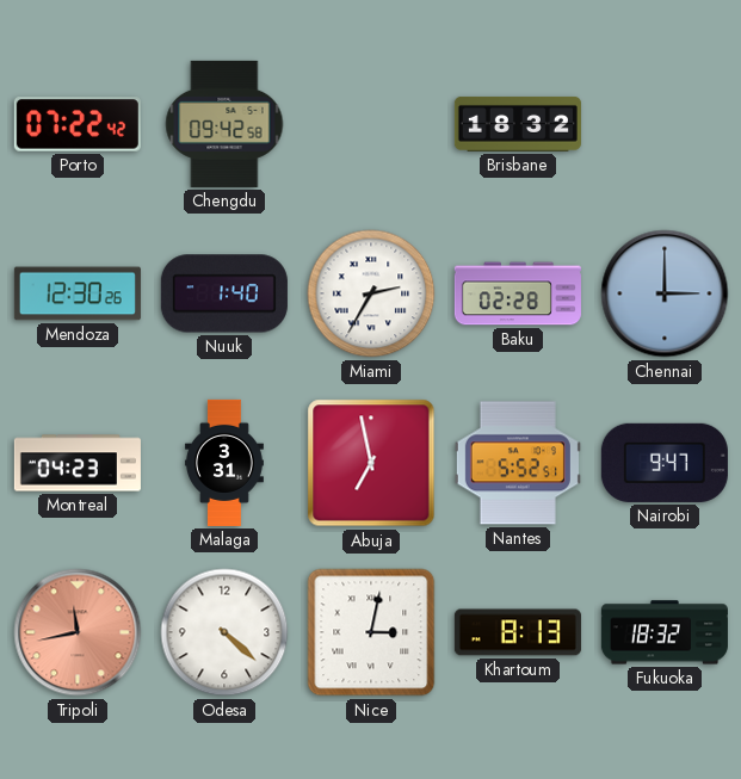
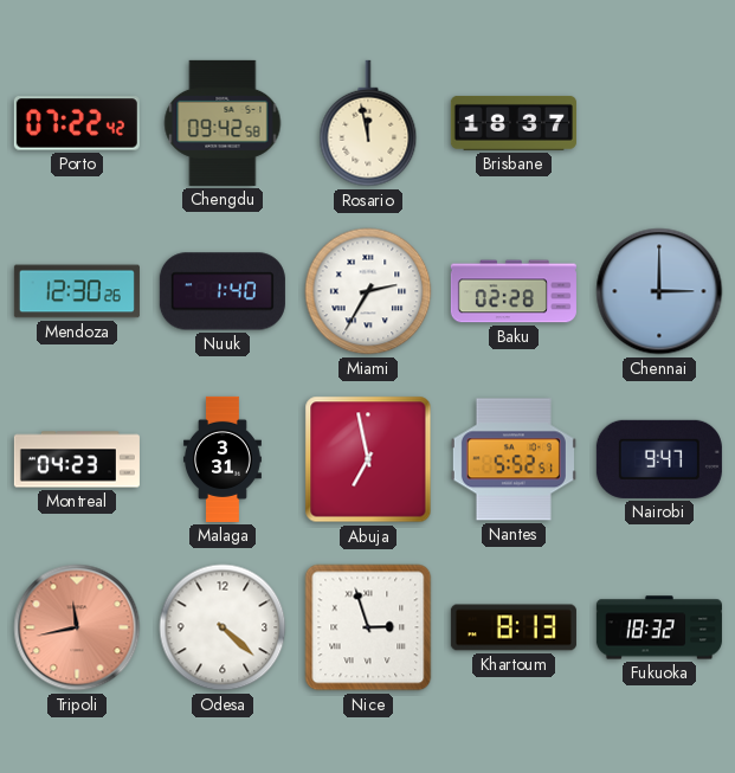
Rosario: none -> 11:58 (368, 123)
Brisbane: 18:32 -> 18:37 (514, 123)
Nice: 3:02 -> 2:57 (368, 627)
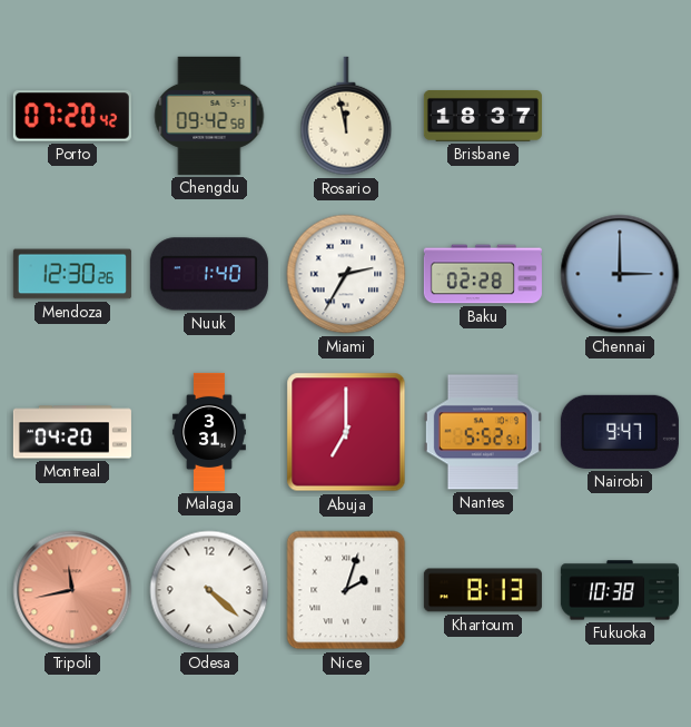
Porto: 07:22 -> 07:20 (72, 116)
Montreal: 04:23 -> 04:20 (72, 432)
Abuja: 6:58 -> 7:00 (346, 432)
Nice: 2:57 -> 2:03 (346, 590)
Fukuoka: 18:32 -> 10:38 (620, 590)
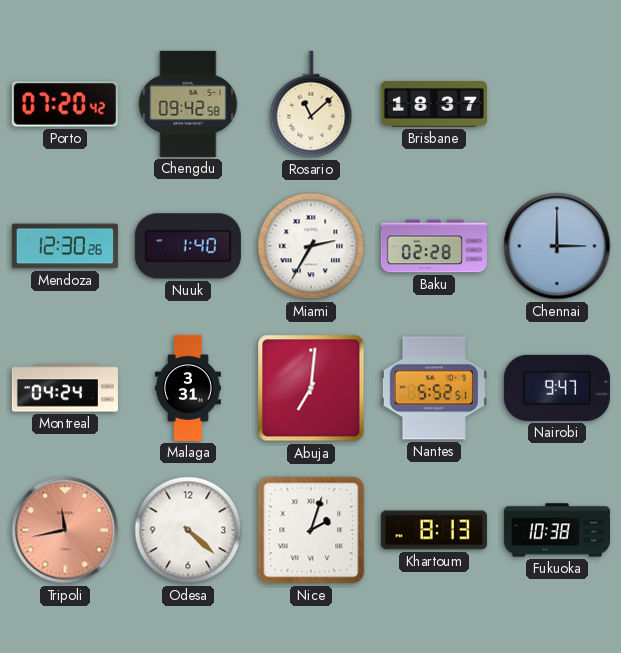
Rosario: 11:58 -> 11:08 (311, 104)
Montreal: 04:20 -> 04:24 (65, 388)
Abuja: 7:00 -> 7:01 (311, 388)
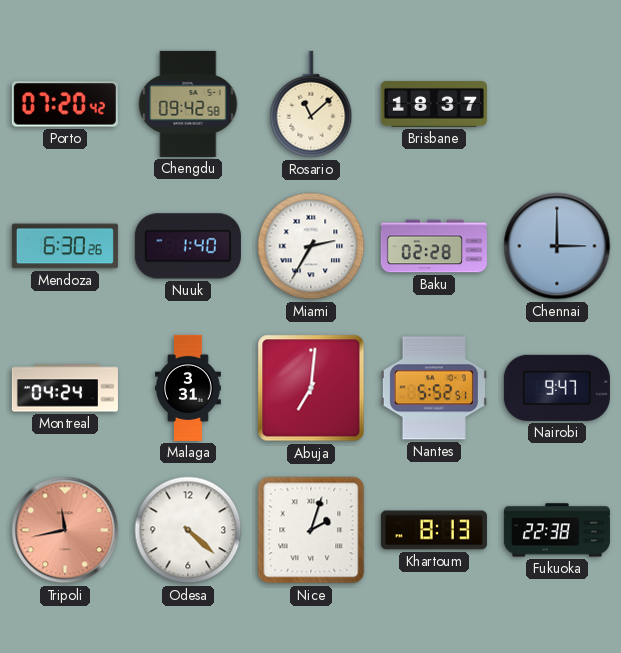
Mendoza: 12:30 -> 6:30 (65, 246)
Fukuoka: 10:38 -> 22:38 (557, 530)
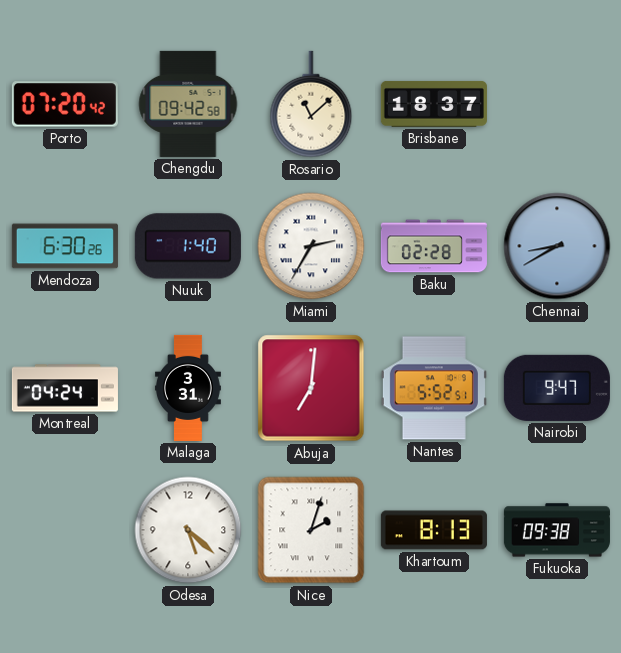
Chennai: 3:00 -> 8:40 (557, 246)
Tripoli: 11:43 -> none (65, 530)
Odesa: 4:22 -> 5:22 (188, 530)
Fukuoka: 22:38 -> 09:38 (557, 530)
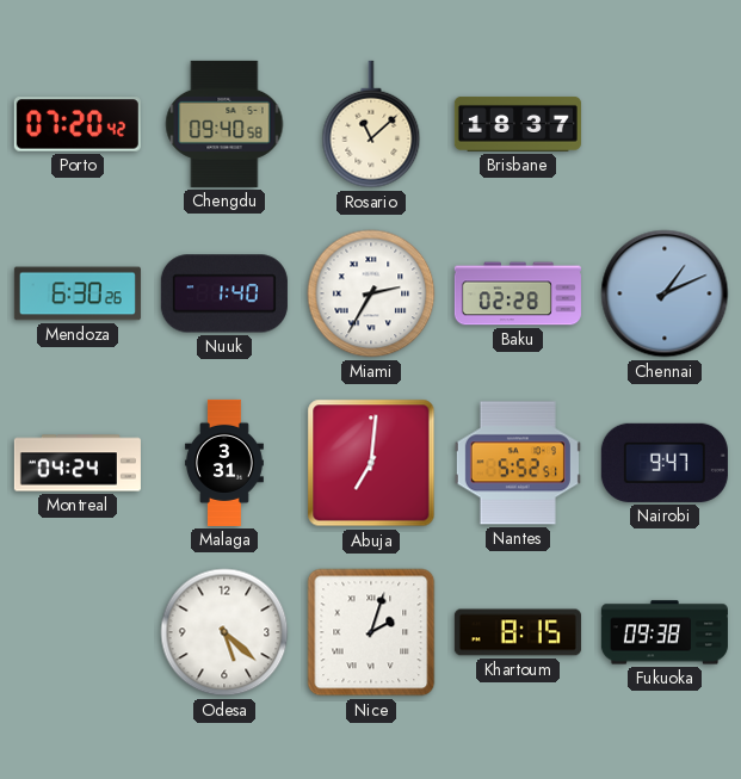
Chengdu: 09:42 -> 09:40 (224, 124)
Chennai: 8:40 -> 1:11 (665, 293)
Khartoum: 8:13 -> 8:15 (518, 632)
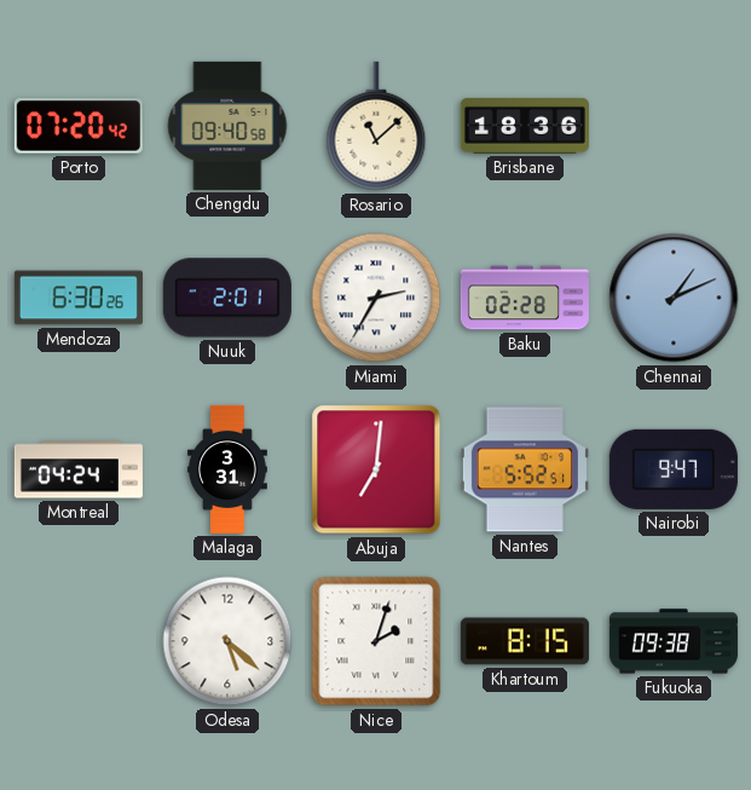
Brisbane: 18:37 -> 18:36 (525, 126)
Nuuk: 1:40 -> 2:01 (227, 298)
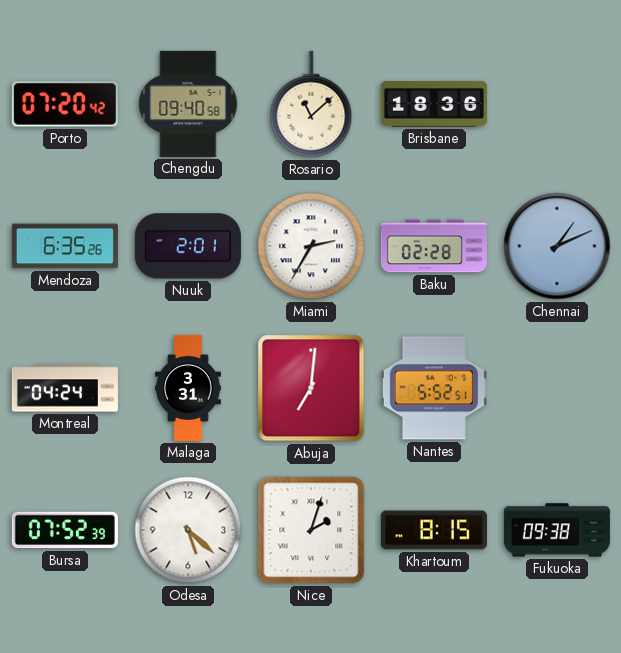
Mendoza: 6:30 -> 6:35 (65, 246)
Nairobi: 9:47 -> none (674, 469)
Bursa: none -> 07:52 (65, 530)
